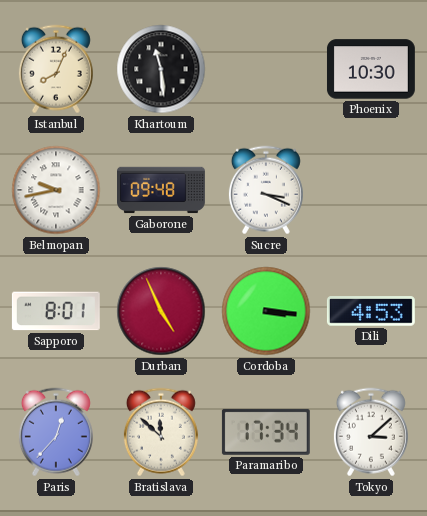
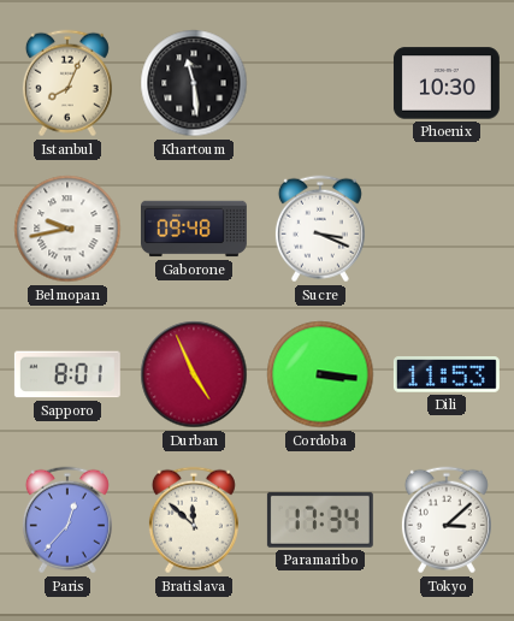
Dili: 4:53 -> 11:53 (447, 374)
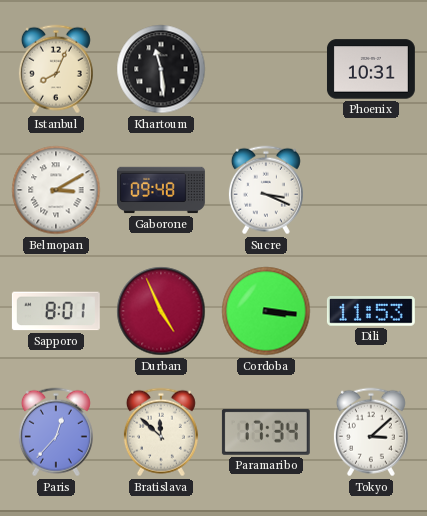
Phoenix: 10:30 -> 10:31 (371, 69)
Belmopan: 9:43 -> 3:10 (56, 190)
